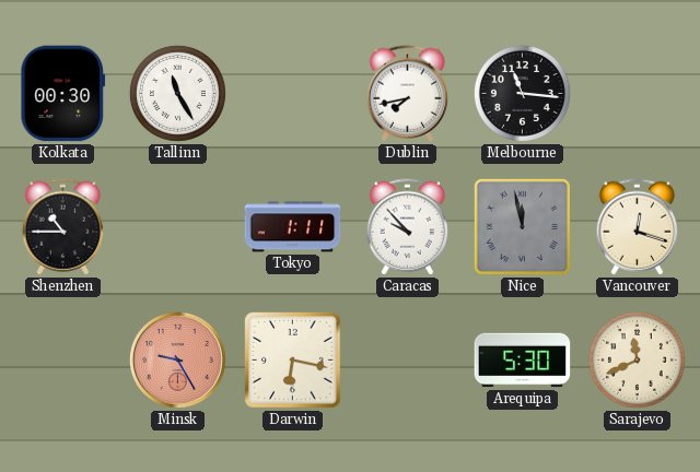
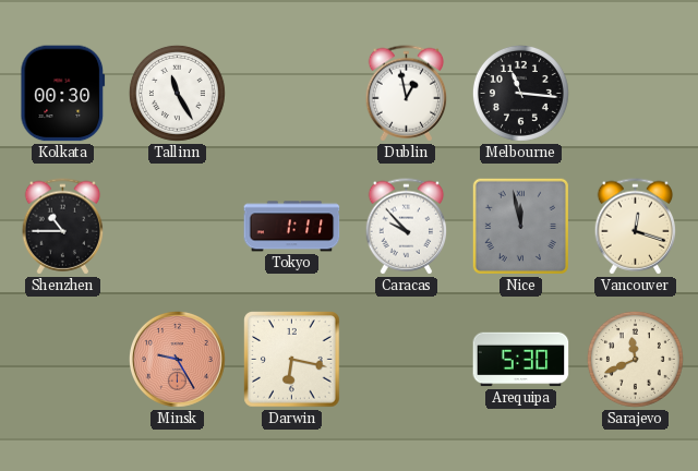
Dublin: 7:43 -> 12:58 (407, 94)
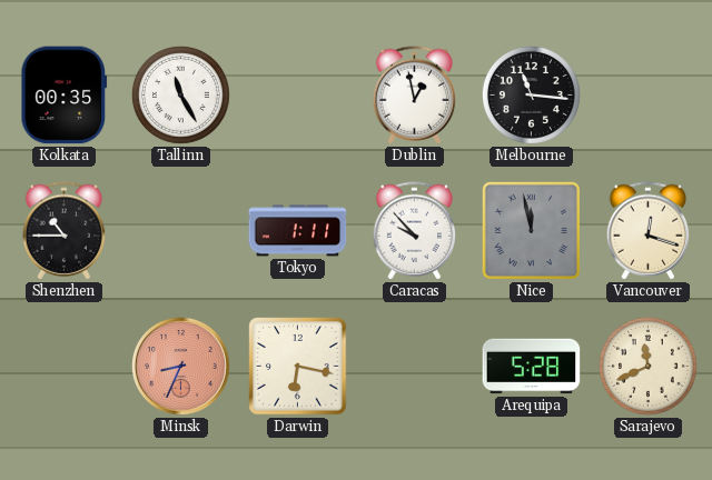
Kolkata: 00:30 -> 00:35 (65, 96)
Minsk: 9:25 -> 8:34 (180, 366)
Arequipa: 5:30 -> 5:28 (532, 367)
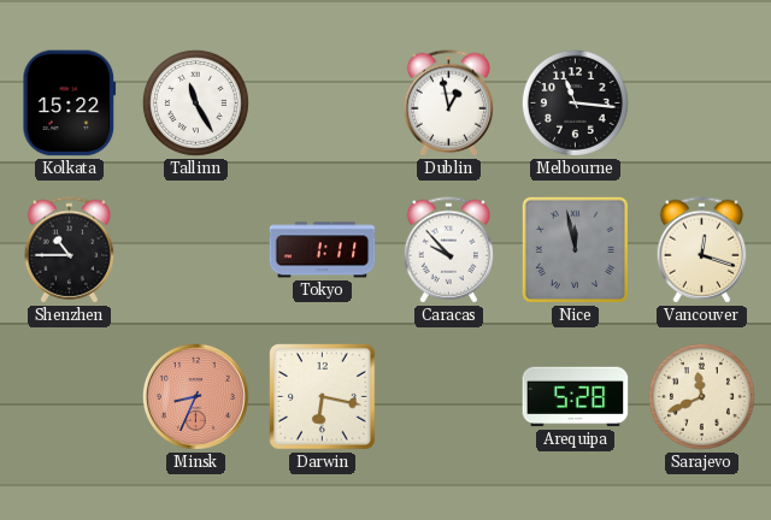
Kolkata: 00:35 -> 15:22 (70, 104)
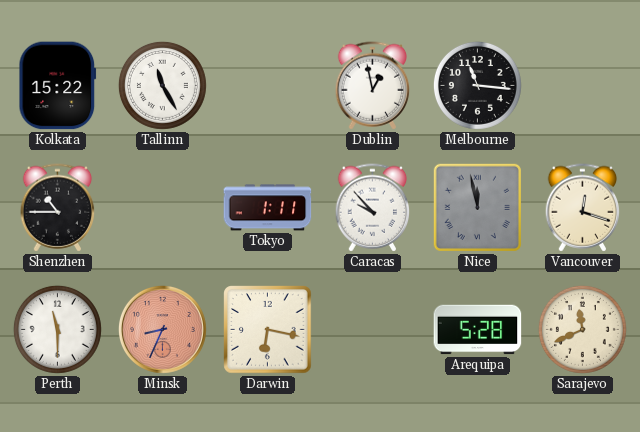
Perth: none -> 11:30 (57, 329)
